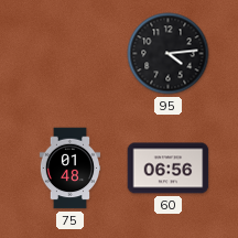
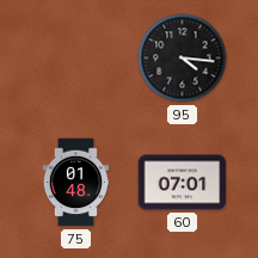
95: 4:14 -> 4:16 (183, 59)
60: 06:56 -> 07:01 (183, 183)
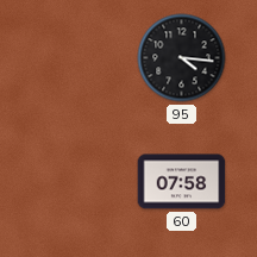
75: 01:48 -> none (76, 183)
60: 07:01 -> 07:58 (182, 182)
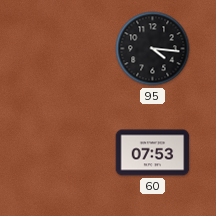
60: 07:58 -> 07:53 (153, 153)
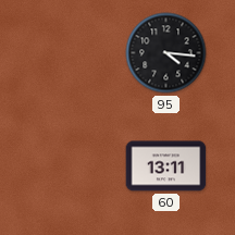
60: 07:53 -> 13:11 (166, 166)
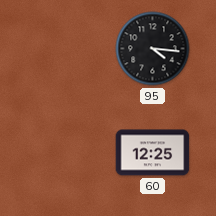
60: 13:11 -> 12:25 (153, 153)
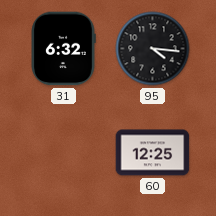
31: none -> 6:32 (63, 49)
